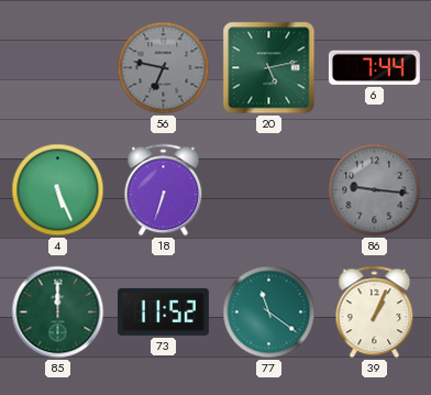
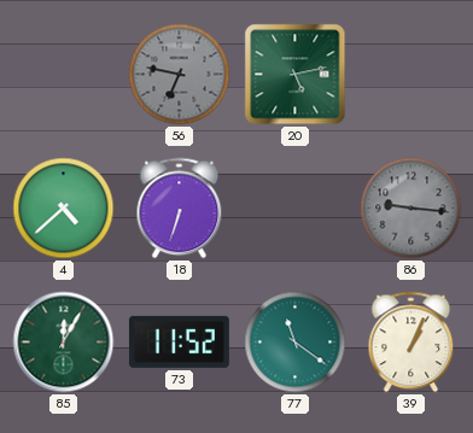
6: 7:44 -> none (374, 67)
4: 5:26 -> 4:38 (64, 209)
85: 12:00 -> 12:05 (64, 343)
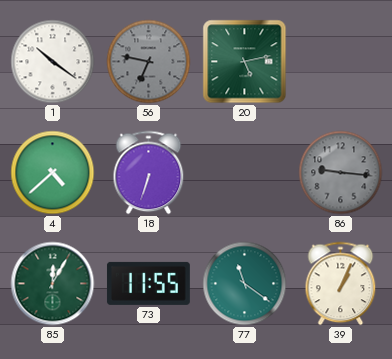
1: none -> 10:21 (53, 62)
73: 11:52 -> 11:55 (148, 283)
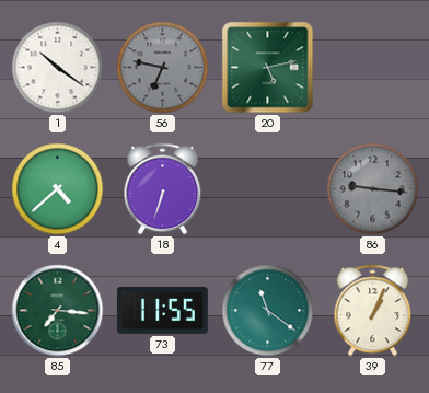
85: 12:05 -> 7:16 (58, 311)
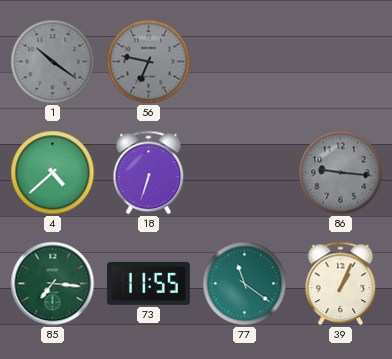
1 dial: white -> grey (53, 62)
20: 5:13 -> none (268, 68)
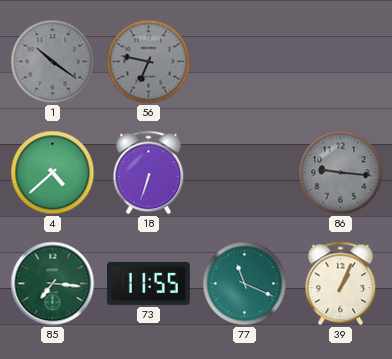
77: 11:21 -> 11:19 (245, 284)
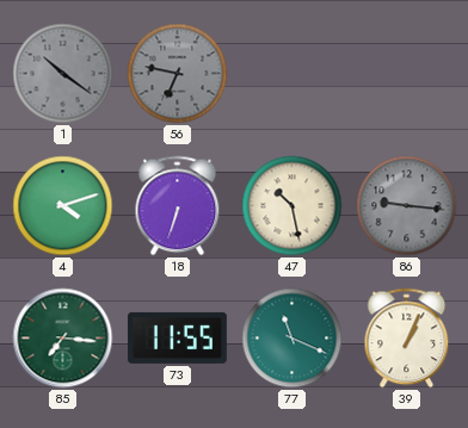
4: 4:38 -> 4:12 (63, 206)
47: none -> 10:28 (292, 206)
